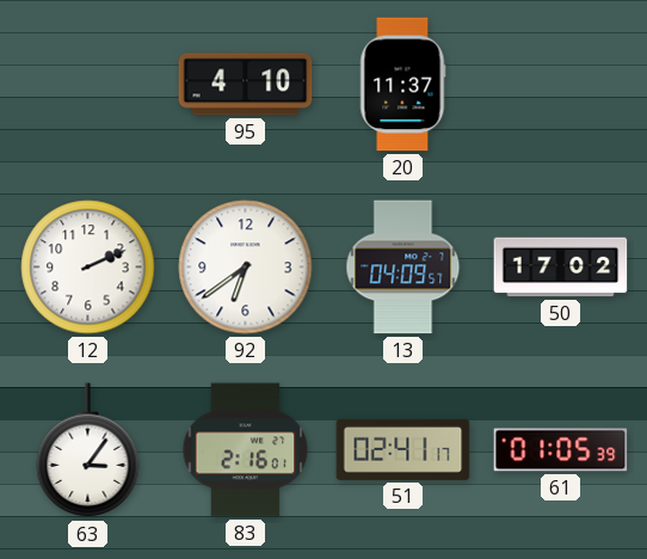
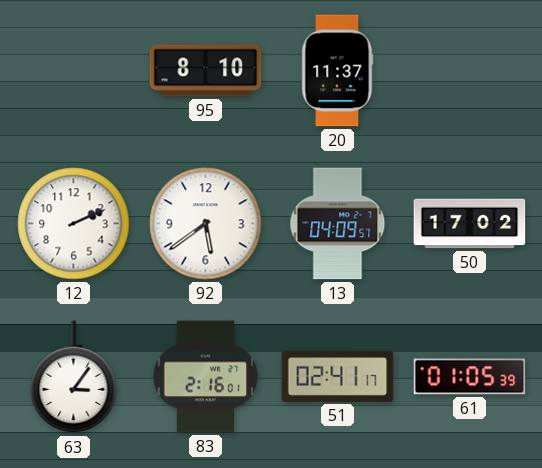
95: 4:10 -> 8:10 (206, 71)
92: 6:39 -> 5:39 (206, 224)
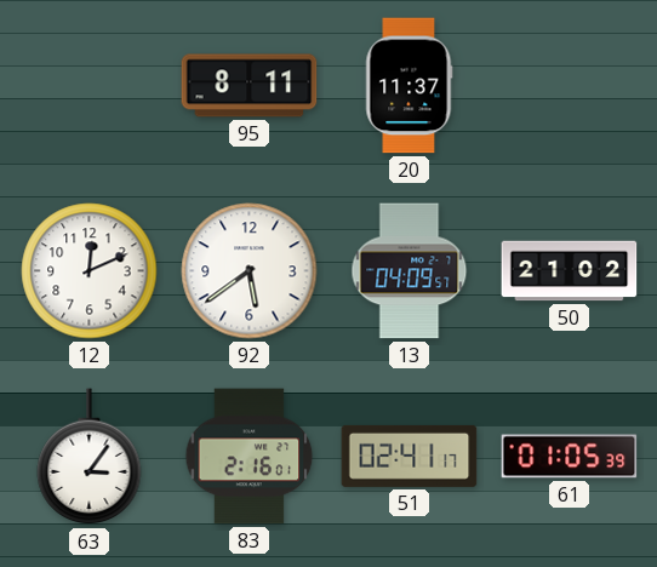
95: 8:10 -> 8:11 (250, 86)
12: 2:11 -> 12:11 (90, 271)
50: 17:02 -> 21:02 (570, 271)
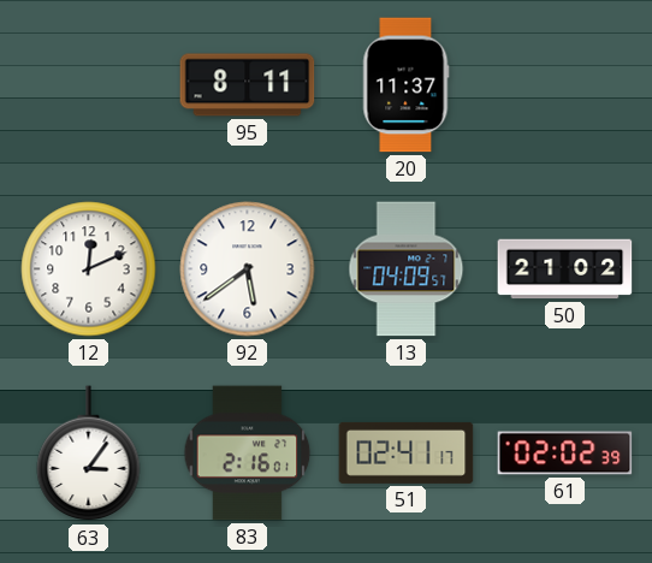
61: 01:05 -> 02:02 (565, 454)
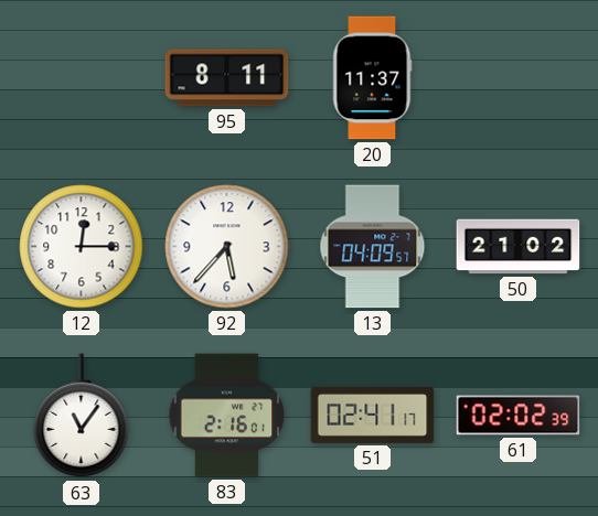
12: 12:11 -> 12:15 (82, 247)
92: 5:39 -> 5:37 (227, 247)
63: 3:06 -> 11:06 (82, 416)
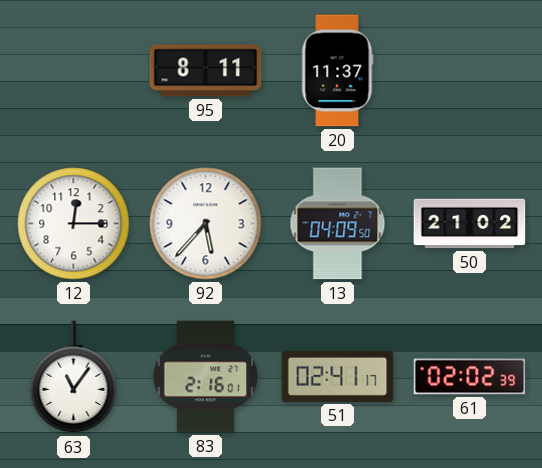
13: 04:09:57 -> 04:09:50 (338, 224)
